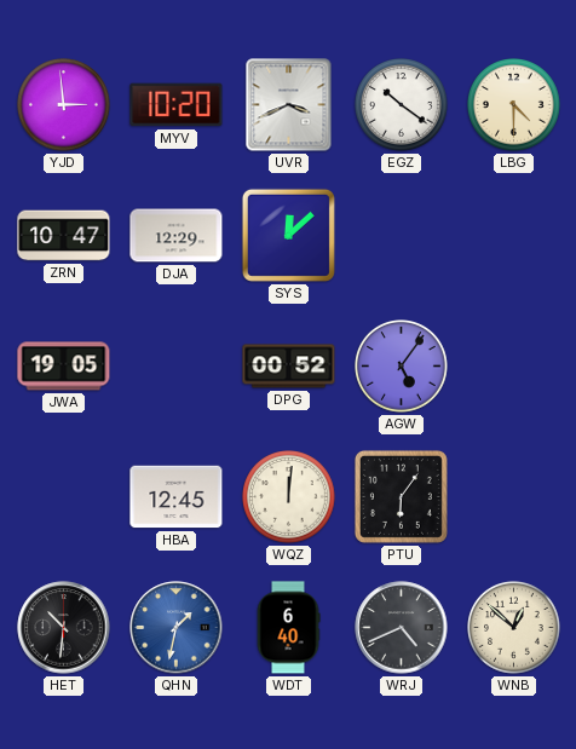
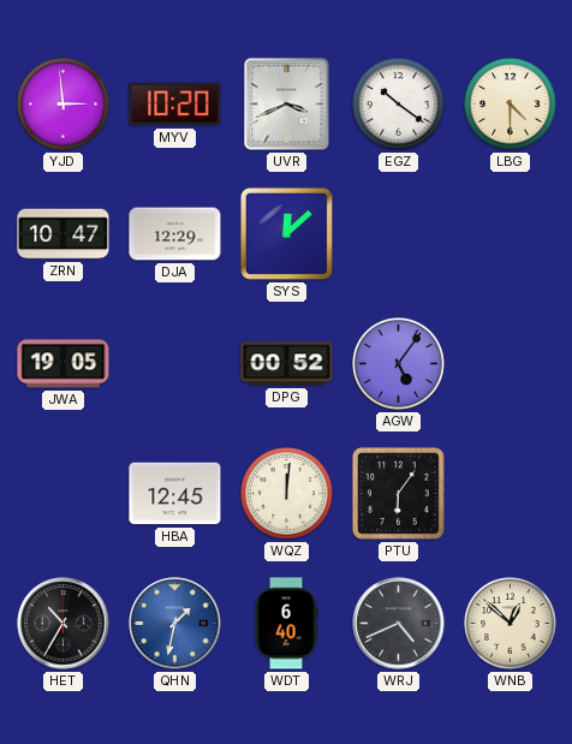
HET: 10:31 -> 10:35 (64, 624)
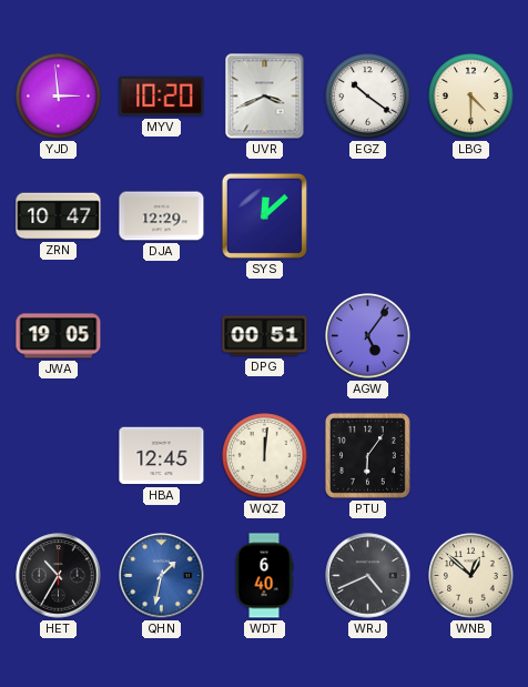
DPG: 00:52 -> 00:51 (265, 336)
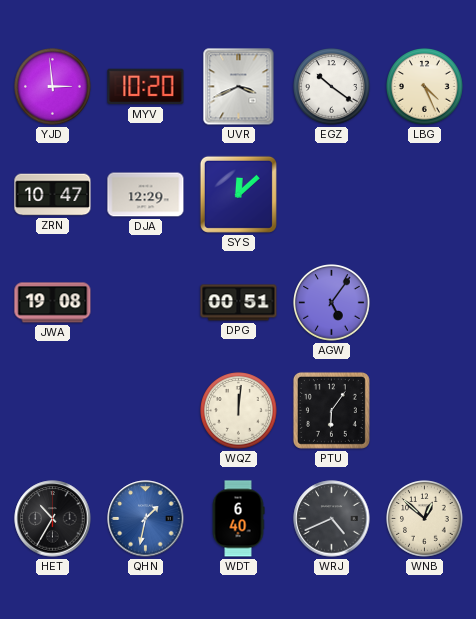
LBG: 4:30 -> 4:26 (425, 87)
JWA: 19:05 -> 19:08 (53, 303)
HBA: 12:45 -> none (162, 456)
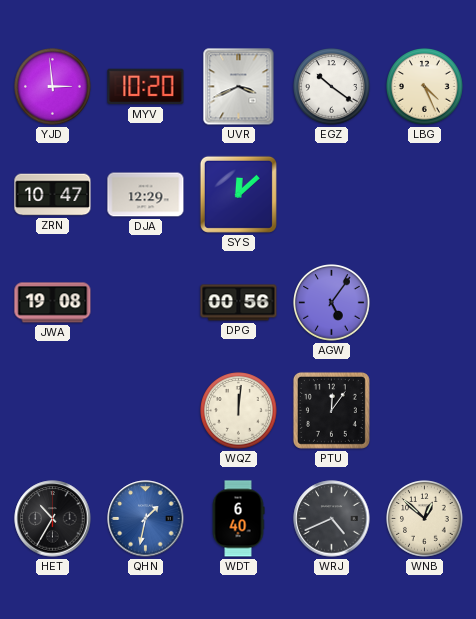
DPG: 00:51 -> 00:56 (239, 303)
PTU: 6:06 -> 12:06 (331, 410)
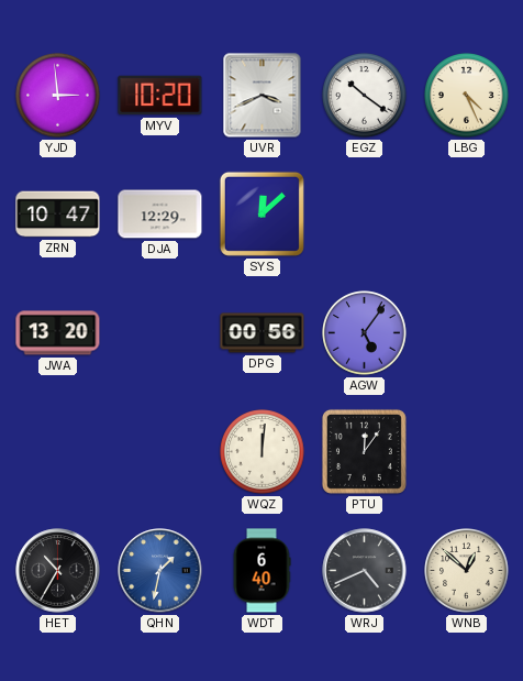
JWA: 19:08 -> 13:20 (58, 333)
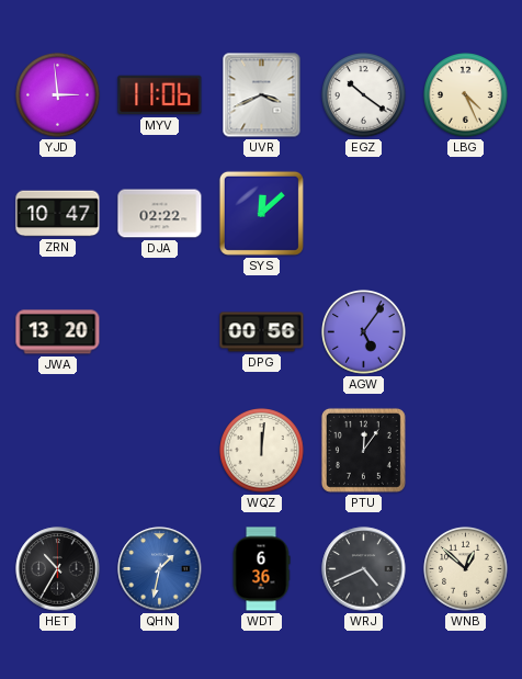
MYV: 10:20 -> 11:06 (160, 95)
DJA: 12:29 -> 02:22 (160, 214)
WDT: 6:40 -> 6:36 (261, 569)
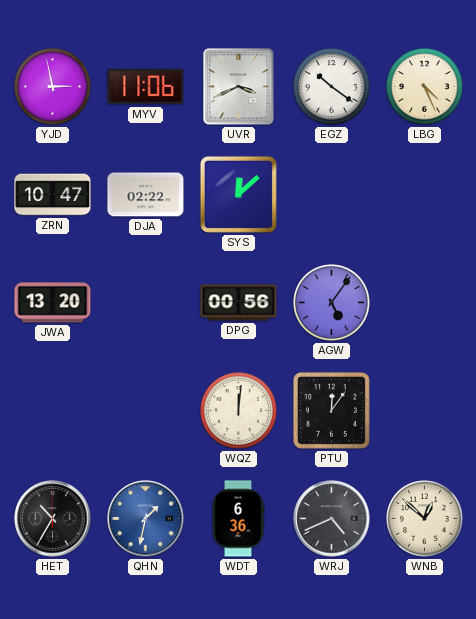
YJD: 2:59 -> 2:58 (53, 87)
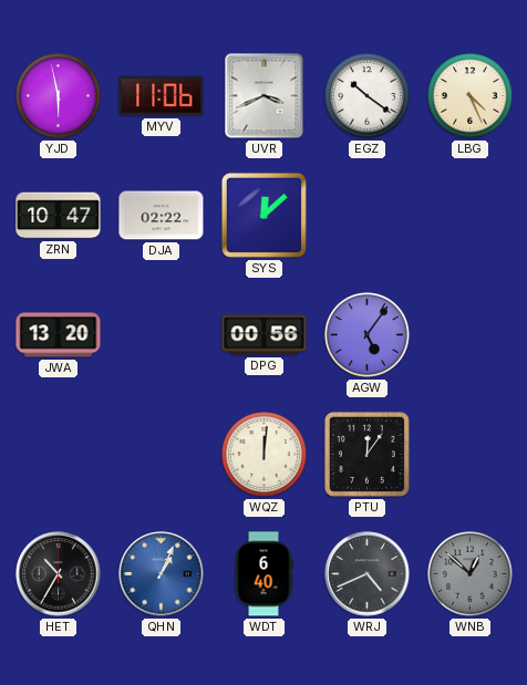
YJD: 2:58 -> 5:58 (59, 96)
QHN: 1:32 -> 1:04 (162, 574)
WDT: 6:36 -> 6:40 (263, 574)
WNB dial: cream -> grey (471, 574)
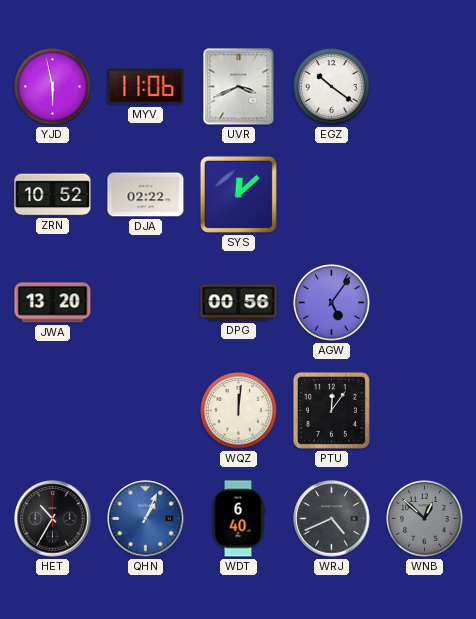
LBG: 4:26 -> none (471, 96)
ZRN: 10:47 -> 10:52 (53, 195)
